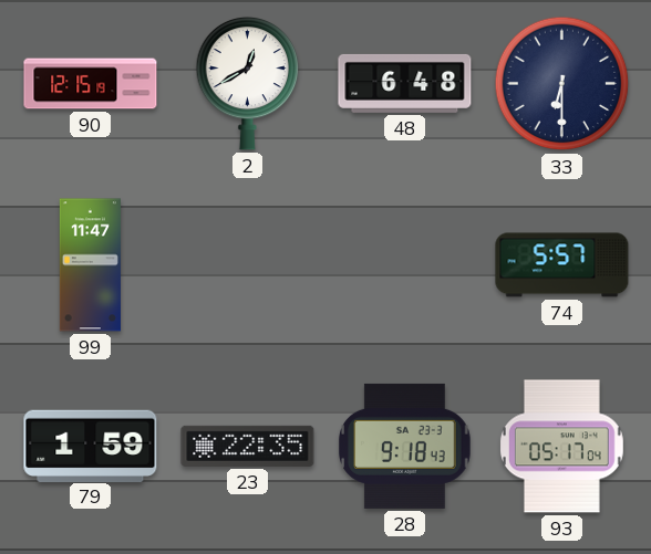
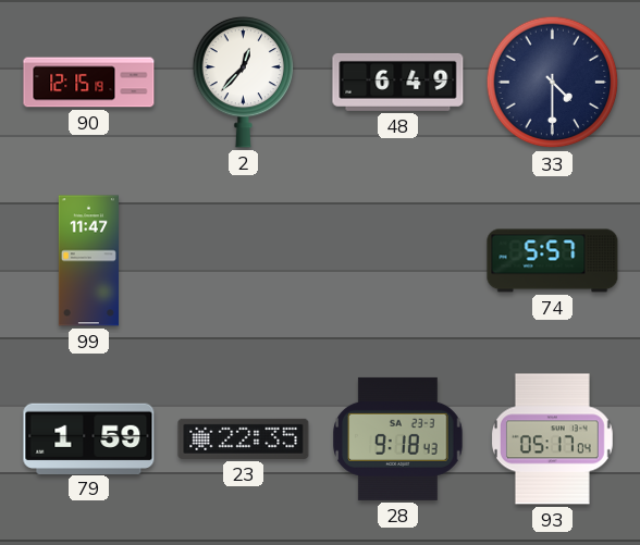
2: 12:40 -> 12:37 (244, 82)
48: 6:48 -> 6:49 (398, 82)
33: 6:30 -> 4:30 (553, 83)
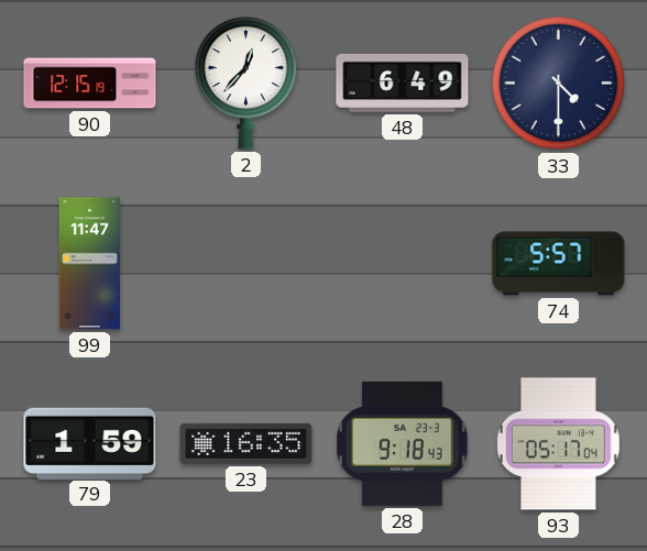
23: 22:35 -> 16:35 (246, 443)
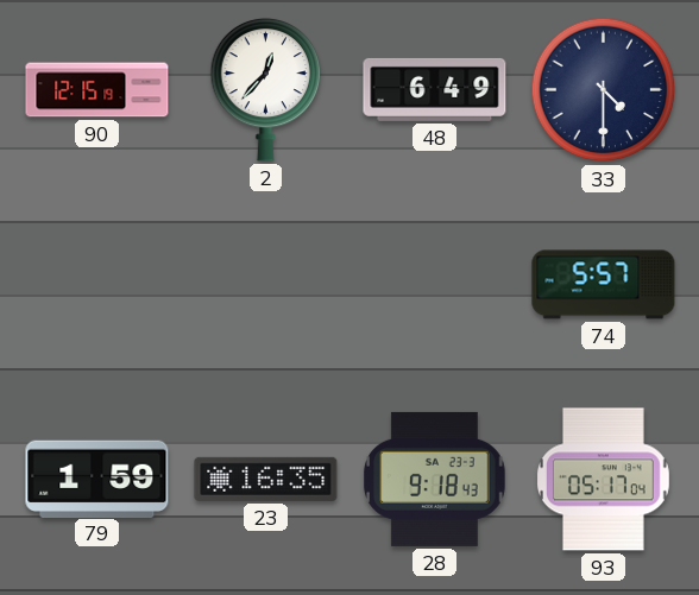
99: 11:47 -> none (89, 264)
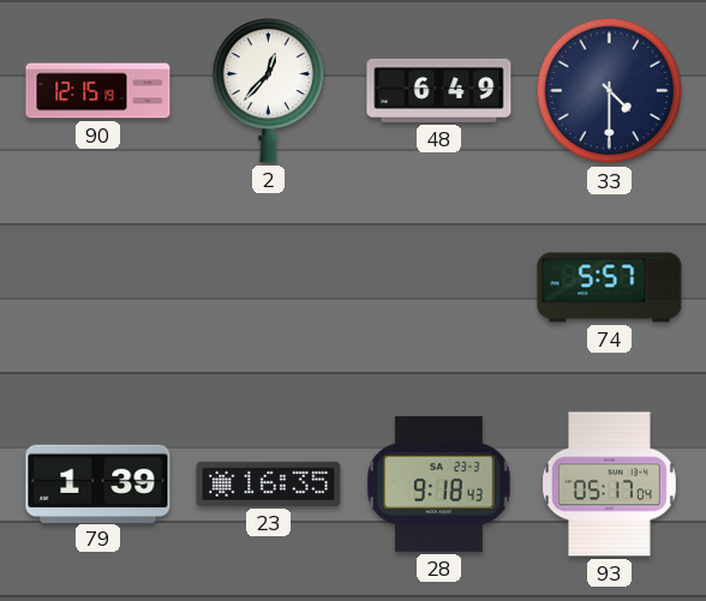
79: 1:59 -> 1:39 (98, 483)
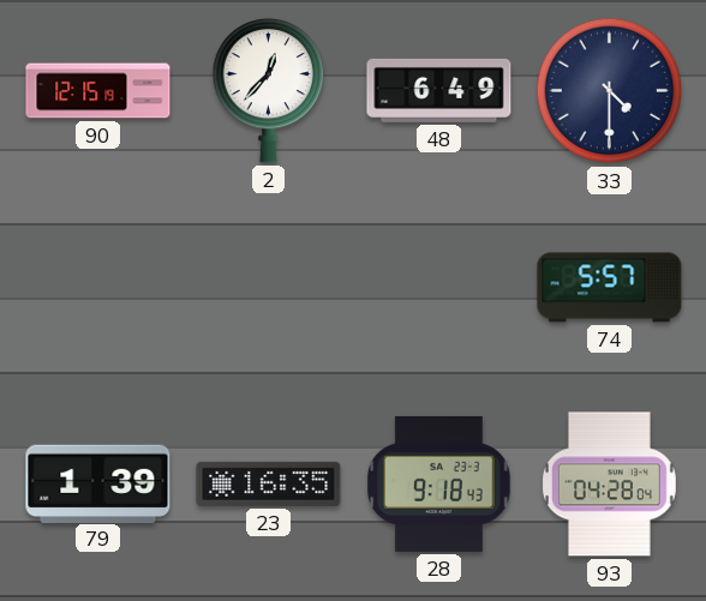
93: 05:17 -> 04:28 (609, 485)
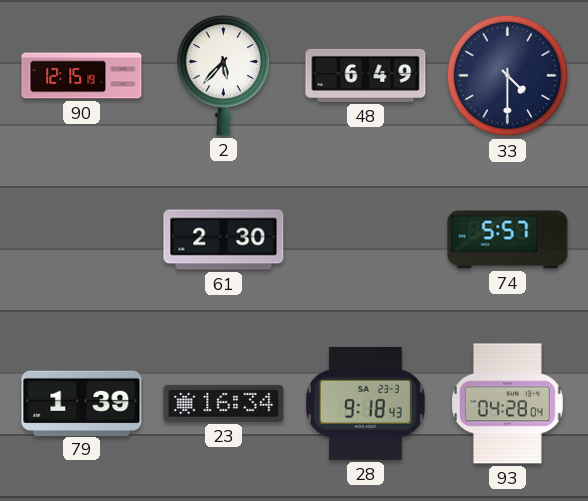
2: 12:37 -> 5:37 (224, 75)
61: none -> 2:30 (224, 240)
23: 16:35 -> 16:34 (224, 403)
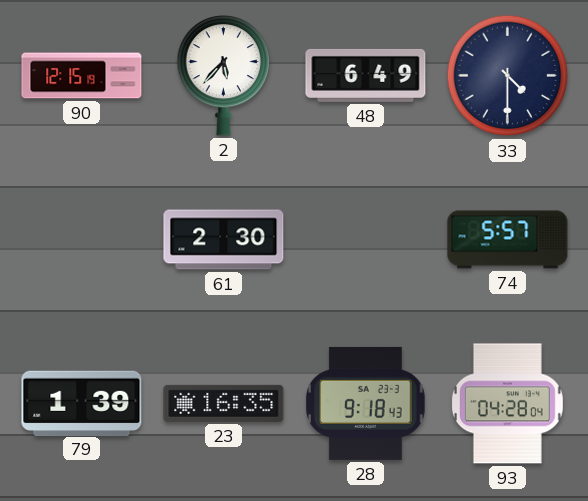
23: 16:34 -> 16:35 (224, 403)
